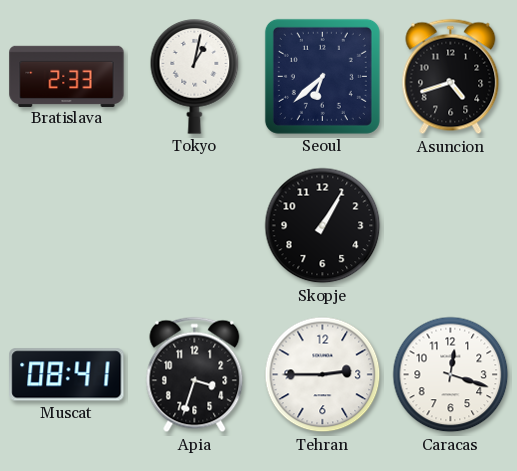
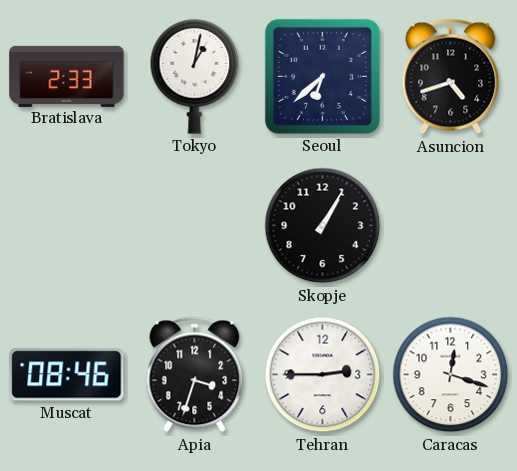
Muscat: 08:41 -> 08:46 (67, 375)
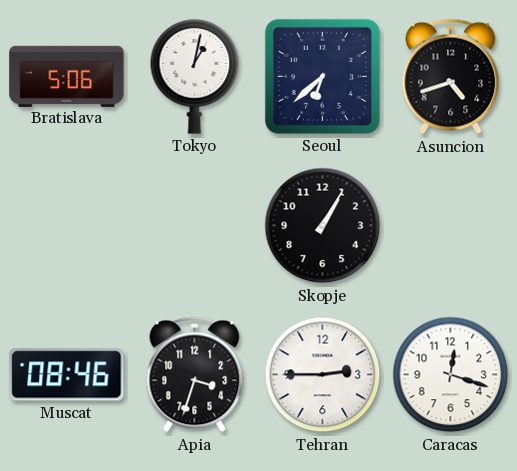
Bratislava: 2:33 -> 5:06 (67, 76)
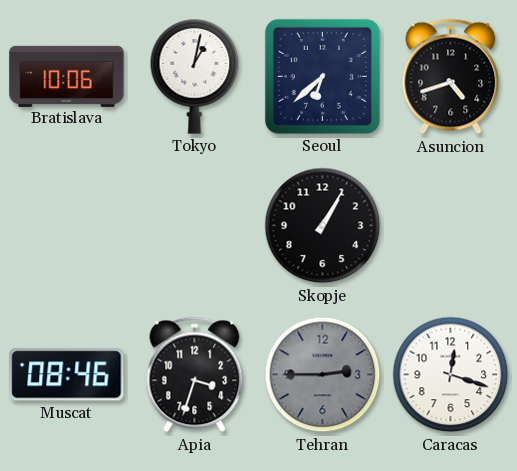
Bratislava: 5:06 -> 10:06 (67, 76)
Tehran dial: white -> grey (323, 375)
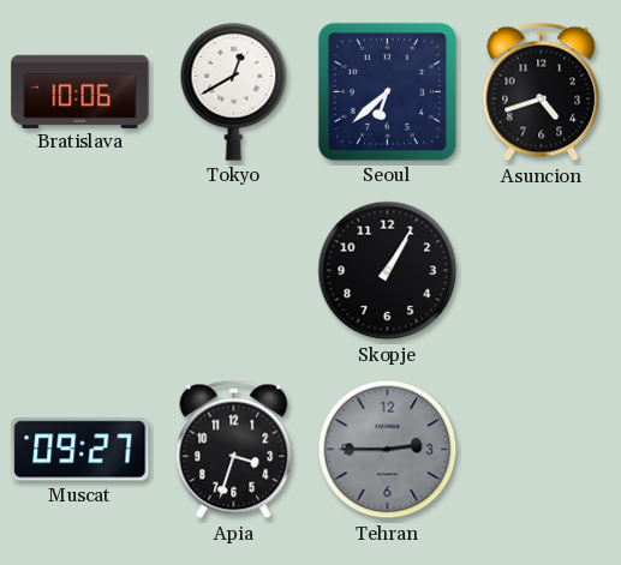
Tokyo: 1:02 -> 12:40 (234, 92)
Muscat: 08:46 -> 09:27 (80, 450)
Caracas: 12:18 -> none (451, 375)
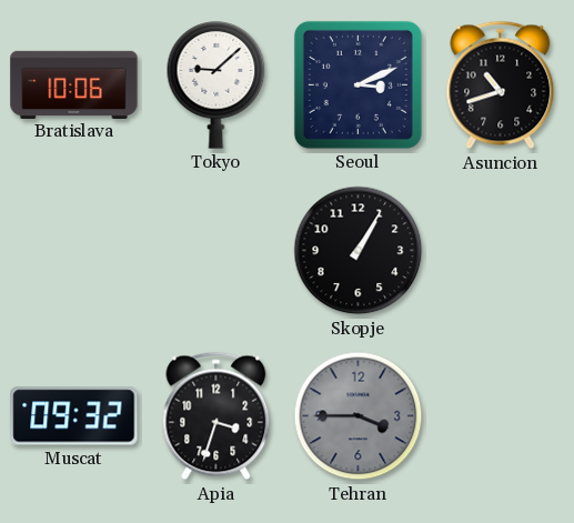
Tokyo: 12:40 -> 9:08 (216, 86)
Seoul: 6:38 -> 3:11 (358, 84)
Asuncion: 4:42 -> 10:42 (501, 86)
Muscat: 09:27 -> 09:32 (74, 416)
Tehran: 2:45 -> 3:45 (359, 416)
